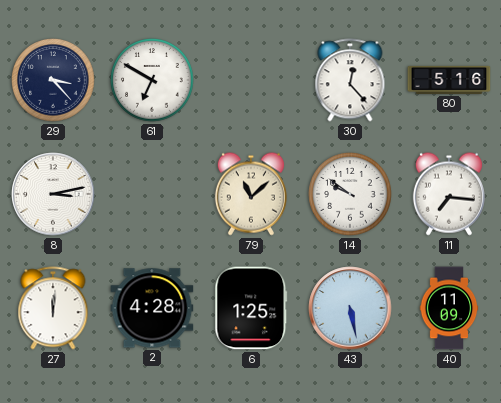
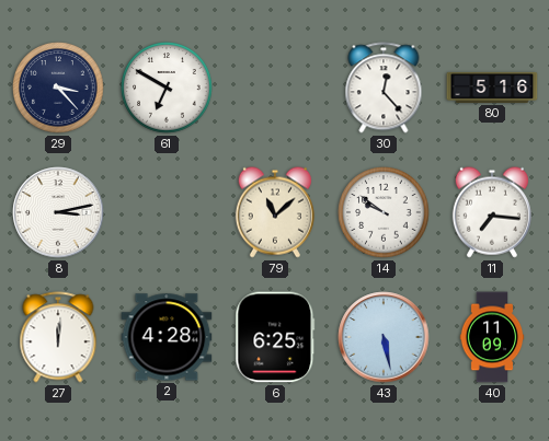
6: 1:25 -> 6:25 (275, 337)
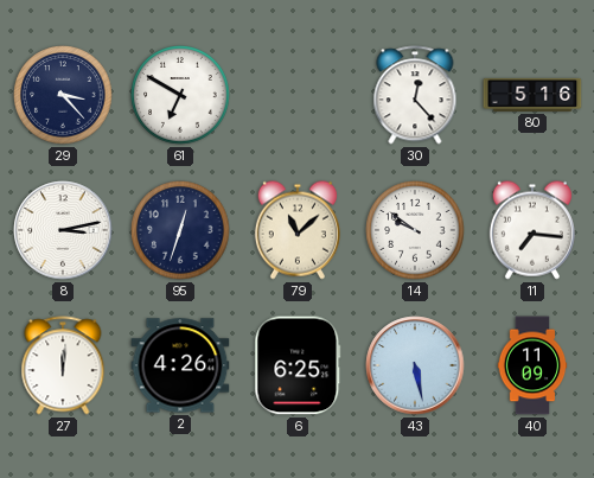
95: none -> 12:33 (180, 230)
2: 4:28 -> 4:26 (180, 365)
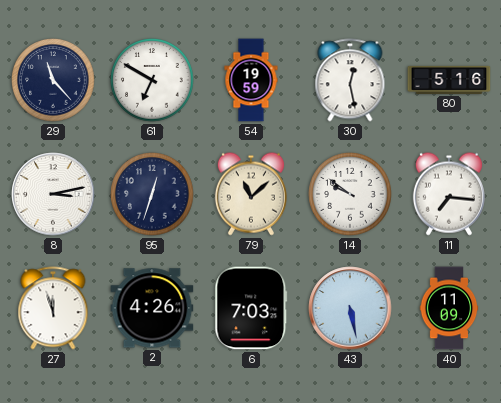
29: 3:23 -> 11:23 (53, 80)
54: none -> 19:59 (251, 80)
30: 12:23 -> 12:28 (350, 80)
27: 12:01 -> 11:57 (53, 308)
6: 6:25 -> 7:03 (251, 308)
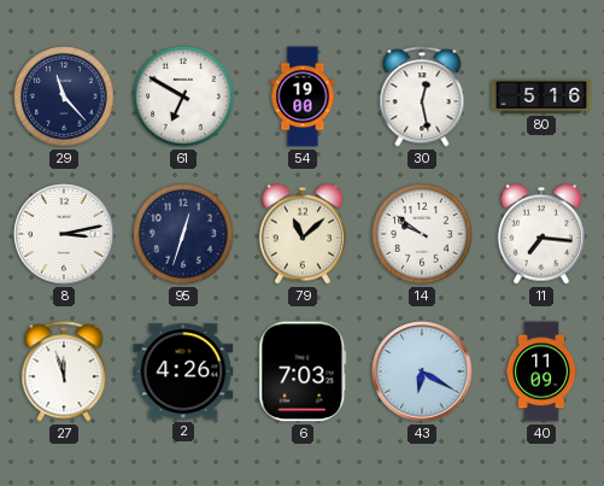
54: 19:59 -> 19:00 (303, 96)
43: 5:28 -> 6:20 (422, 371)
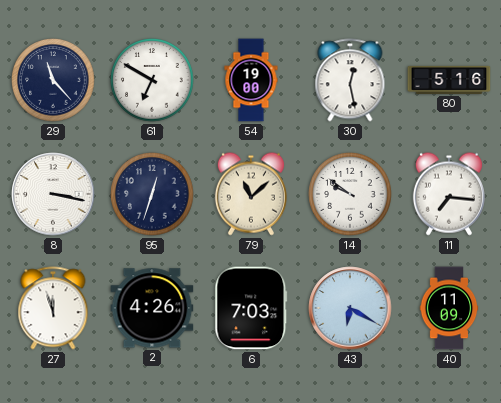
8: 3:13 -> 3:17 (53, 194)
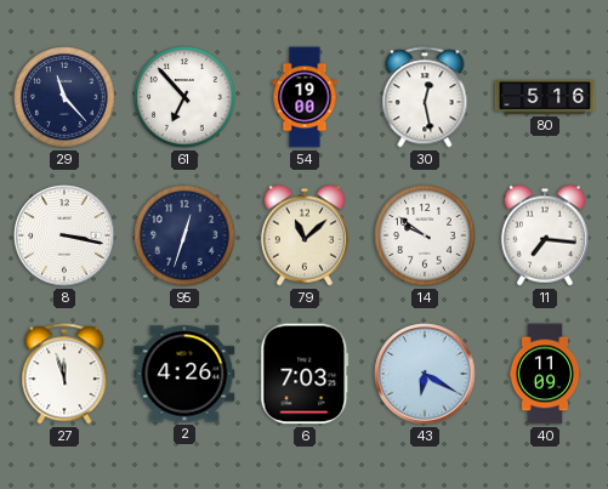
61: 6:50 -> 6:53 (184, 97)
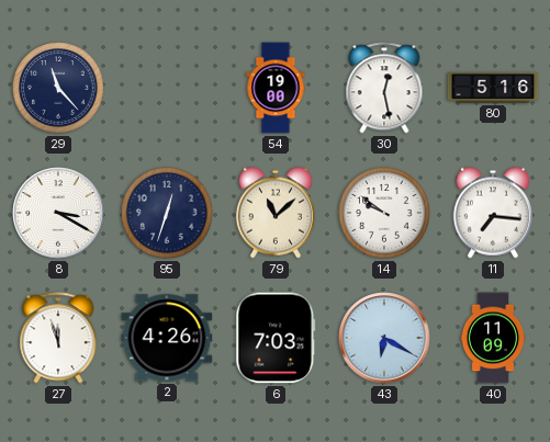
61: 6:53 -> none (184, 97)
8: 3:17 -> 3:20 (58, 213)
